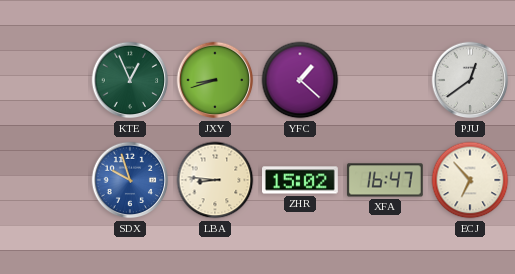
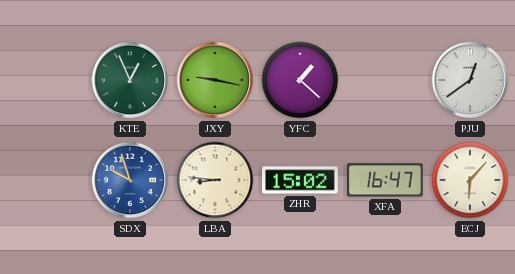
JXY: 8:42 -> 9:17 (215, 80)
ECJ: 6:53 -> 6:07 (470, 180)
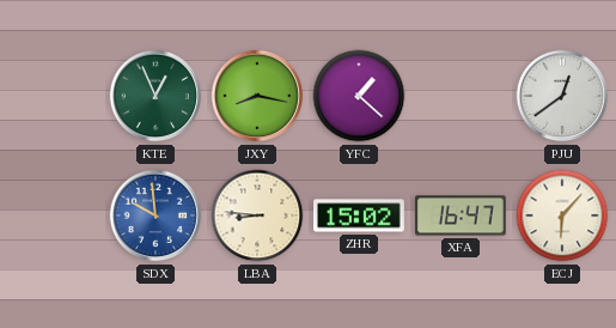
JXY: 9:17 -> 8:17 (257, 96)
SDX: 9:57 -> 9:59 (155, 215)
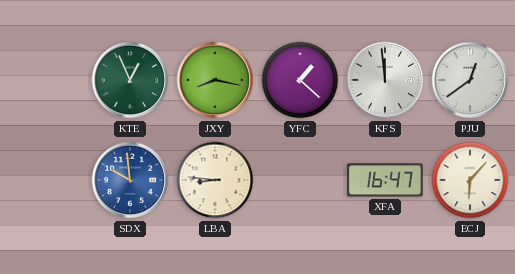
KFS: none -> 11:59 (385, 80)
ZHR: 15:02 -> none (360, 215)
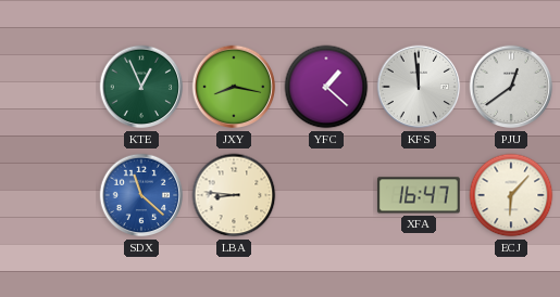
SDX: 9:59 -> 11:22 (141, 195)
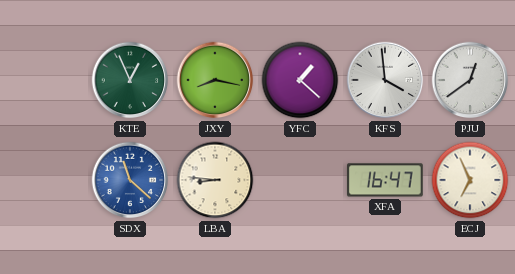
KFS: 11:59 -> 3:59 (385, 80)
ECJ: 6:07 -> 6:56 (470, 180)
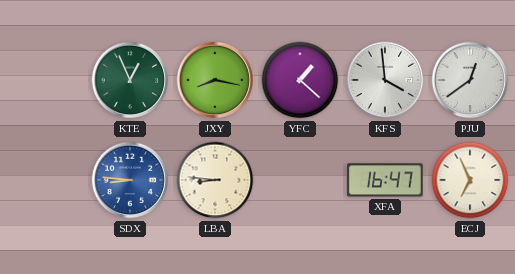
SDX: 11:22 -> 8:46 (130, 180)
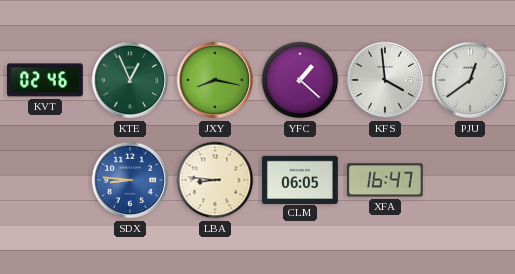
KVT: none -> 02:46 (45, 80)
CLM: none -> 06:05 (301, 179)
ECJ: 6:56 -> none (470, 180)
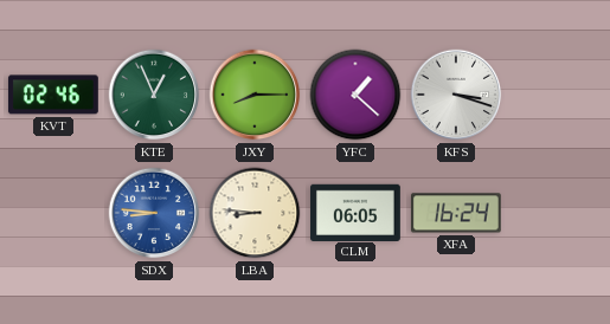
JXY: 8:17 -> 8:15 (255, 95)
KFS: 3:59 -> 3:18 (456, 95)
PJU: 12:39 -> none (470, 80)
XFA: 16:47 -> 16:24 (456, 213)
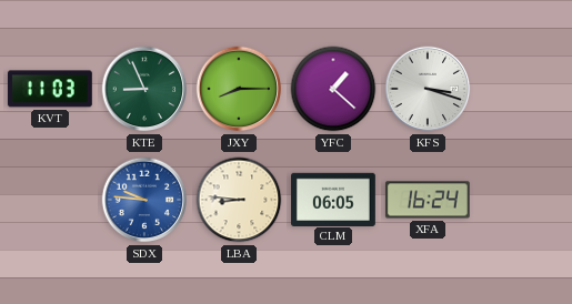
KVT: 02:46 -> 11:03 (50, 89)
KTE: 12:56 -> 8:56 (144, 89)
SDX: 8:46 -> 9:46 (144, 200)
